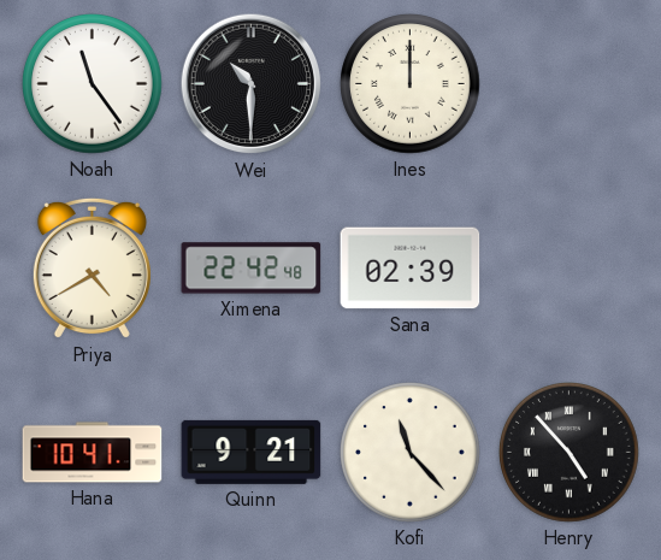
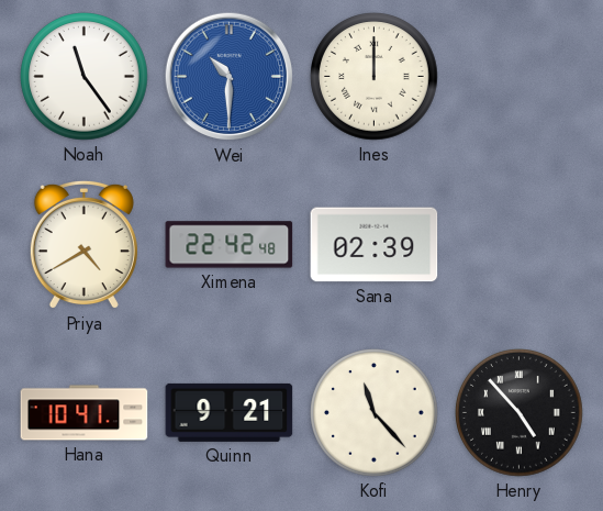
Wei dial: black -> blue (230, 77)
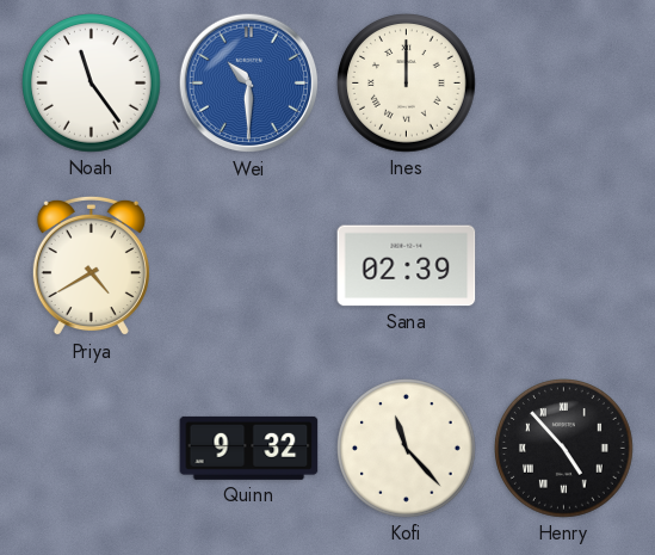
Ximena: 22:42 -> none (230, 245)
Hana: 10:41 -> none (85, 413)
Quinn: 9:21 -> 9:32 (249, 448)
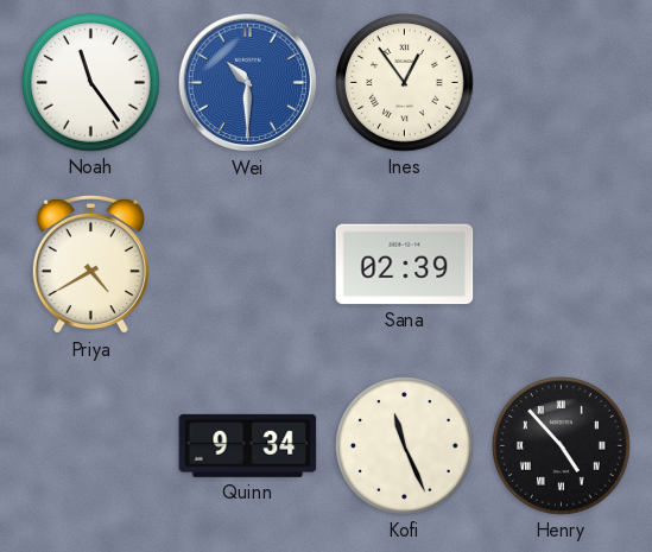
Ines: 12:00 -> 12:54 (405, 83)
Quinn: 9:32 -> 9:34 (248, 445)
Kofi: 11:23 -> 11:26 (405, 446)
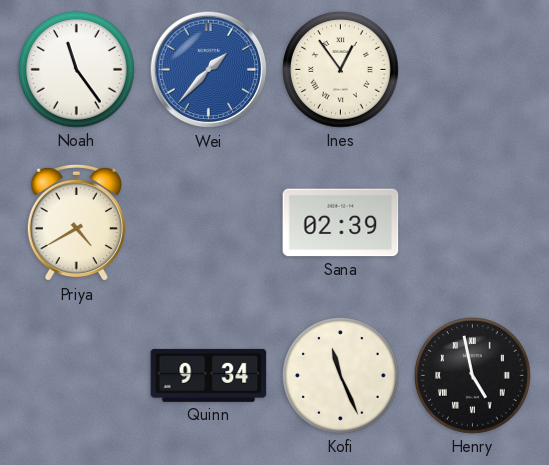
Wei: 10:30 -> 1:37 (209, 70)
Henry: 4:53 -> 4:58 (473, 376)
